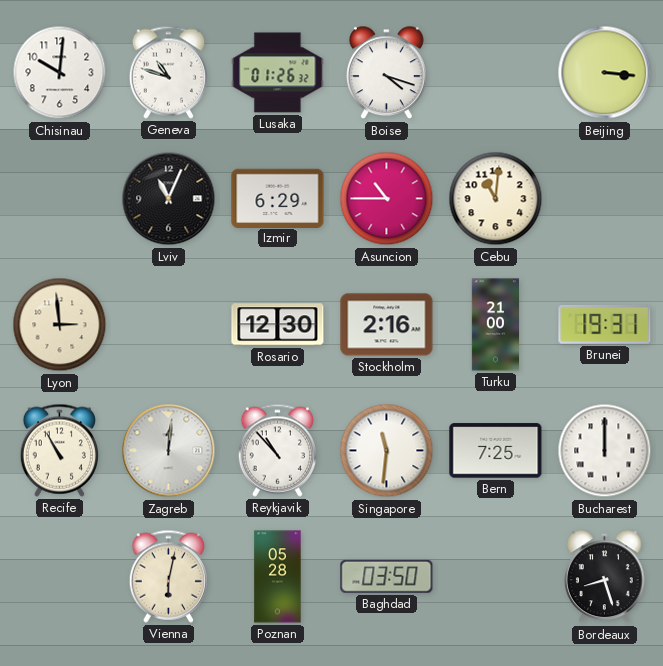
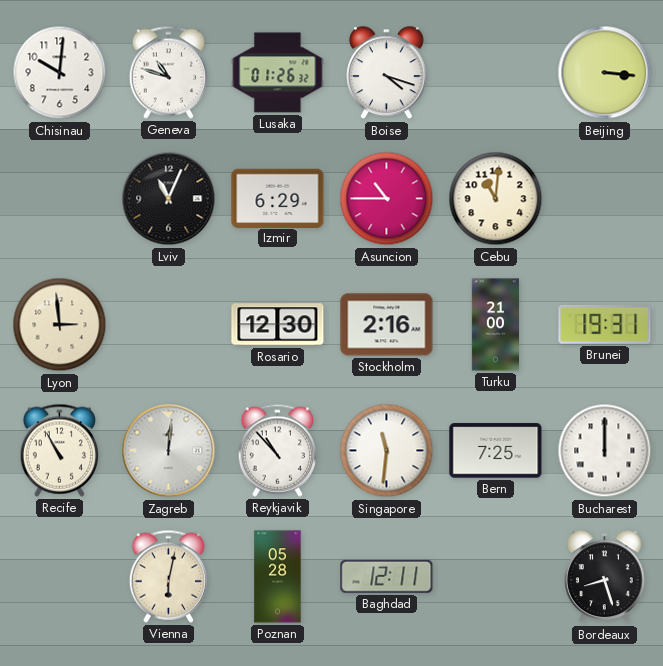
Baghdad: 03:50 -> 12:11 (387, 576)
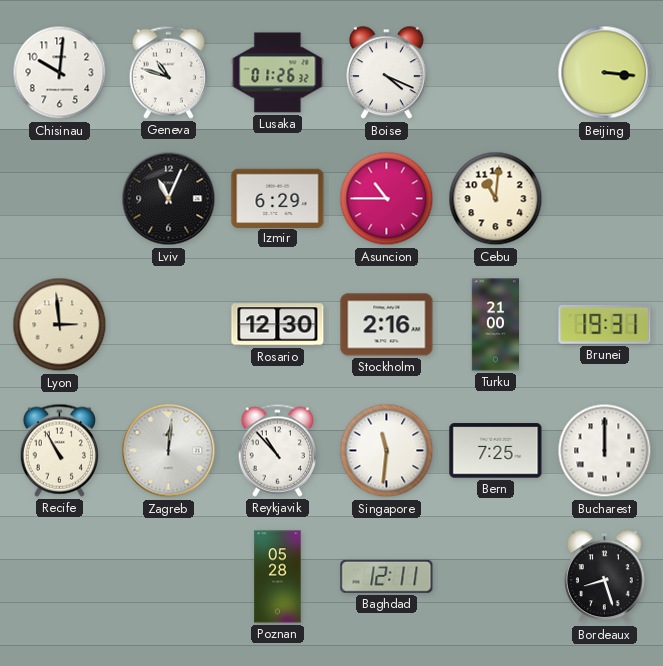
Boise: 4:18 -> 4:19 (387, 73)
Vienna: 6:02 -> none (168, 576)
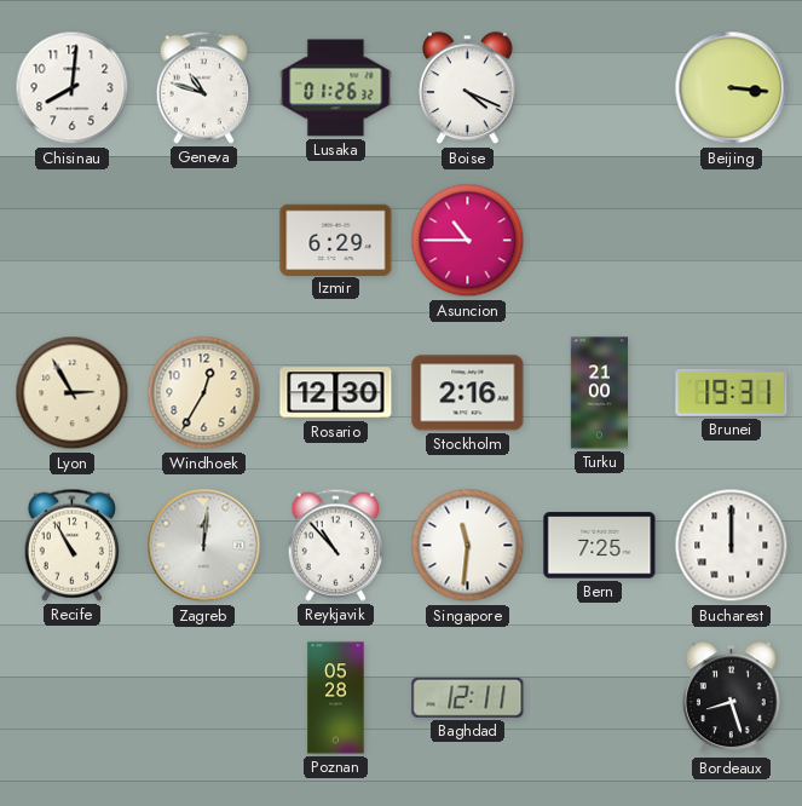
Chisinau: 10:01 -> 8:01 (73, 88)
Lviv: 11:04 -> none (169, 199)
Cebu: 11:01 -> none (496, 199)
Lyon: 2:59 -> 2:55 (73, 393)
Windhoek: none -> 12:35 (204, 393)
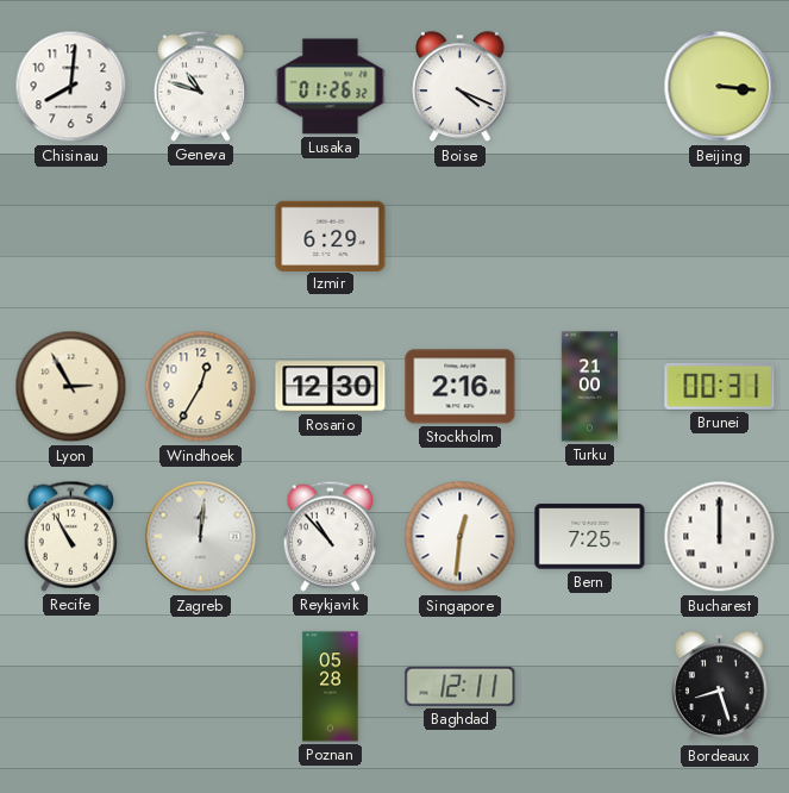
Asuncion: 10:45 -> none (468, 241)
Brunei: 19:31 -> 00:31 (720, 387)
Singapore: 11:31 -> 12:31 (461, 537)
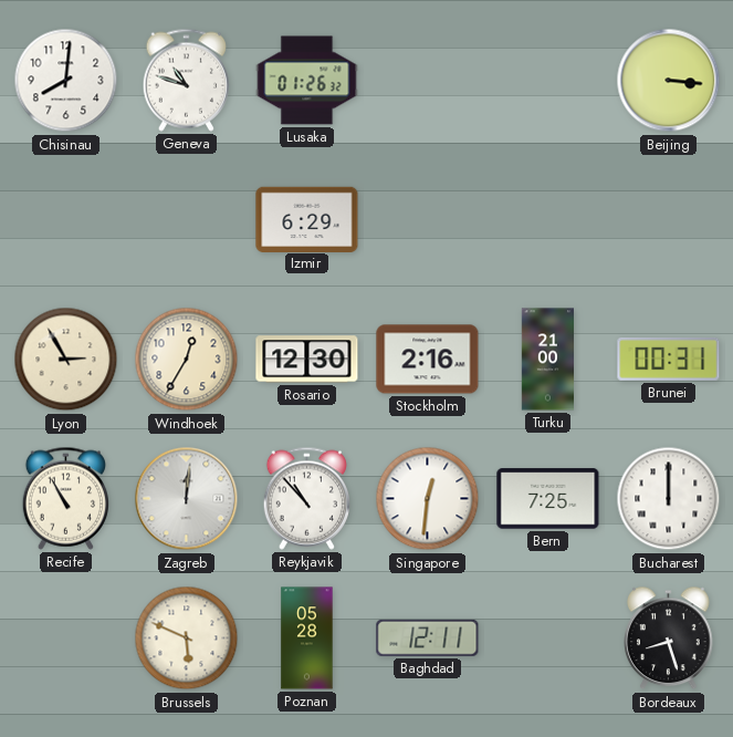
Boise: 4:19 -> none (461, 87)
Brussels: none -> 5:49 (187, 639)
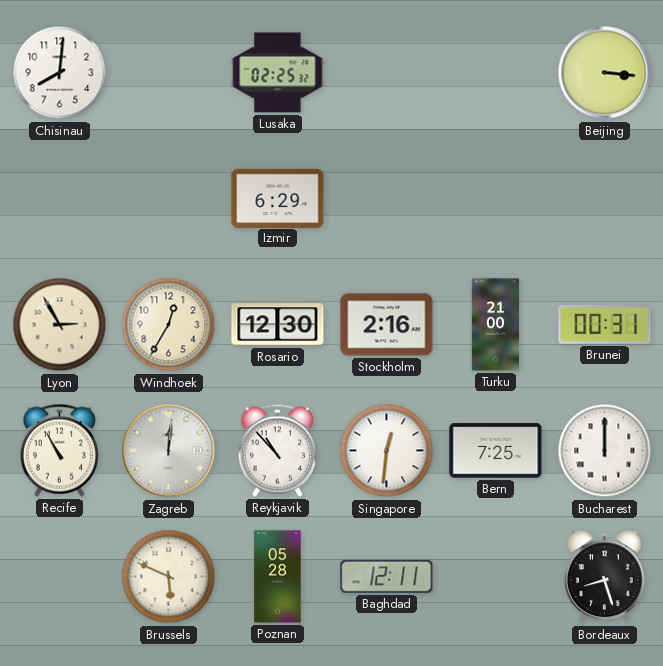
Geneva: 10:48 -> none (186, 80)
Lusaka: 01:26 -> 02:25 (278, 73)
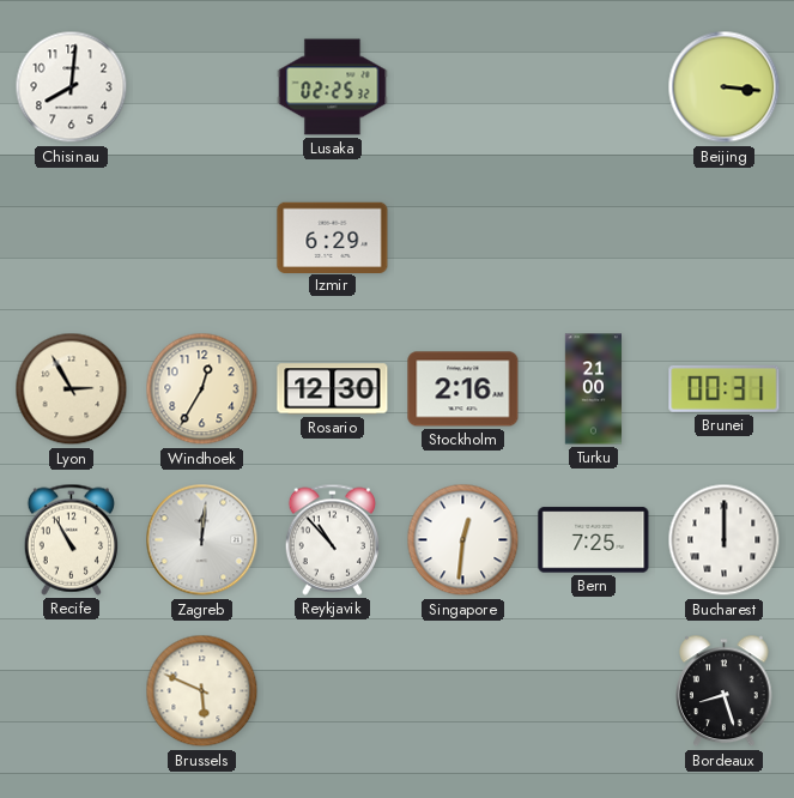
Poznan: 05:28 -> none (278, 577)
Baghdad: 12:11 -> none (387, 576)
